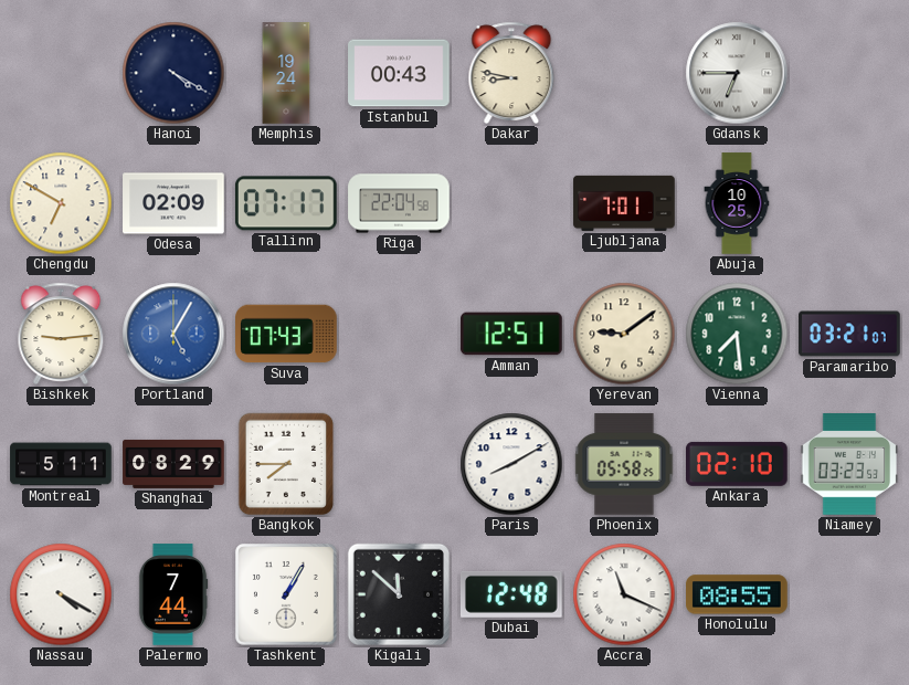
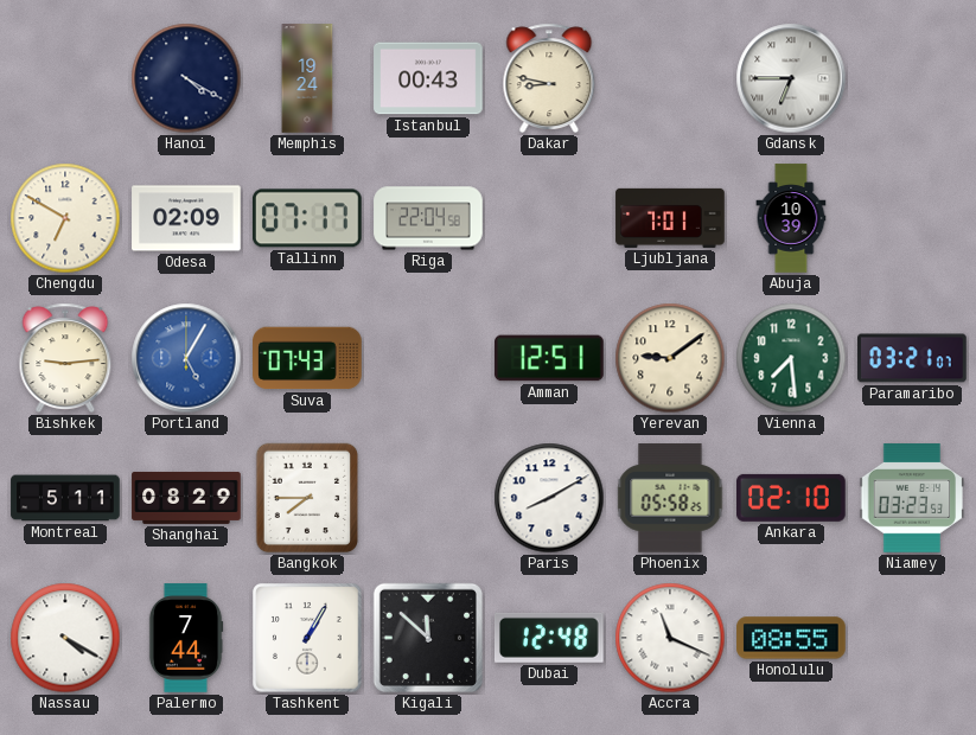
Abuja: 10:25 -> 10:39 (791, 218)
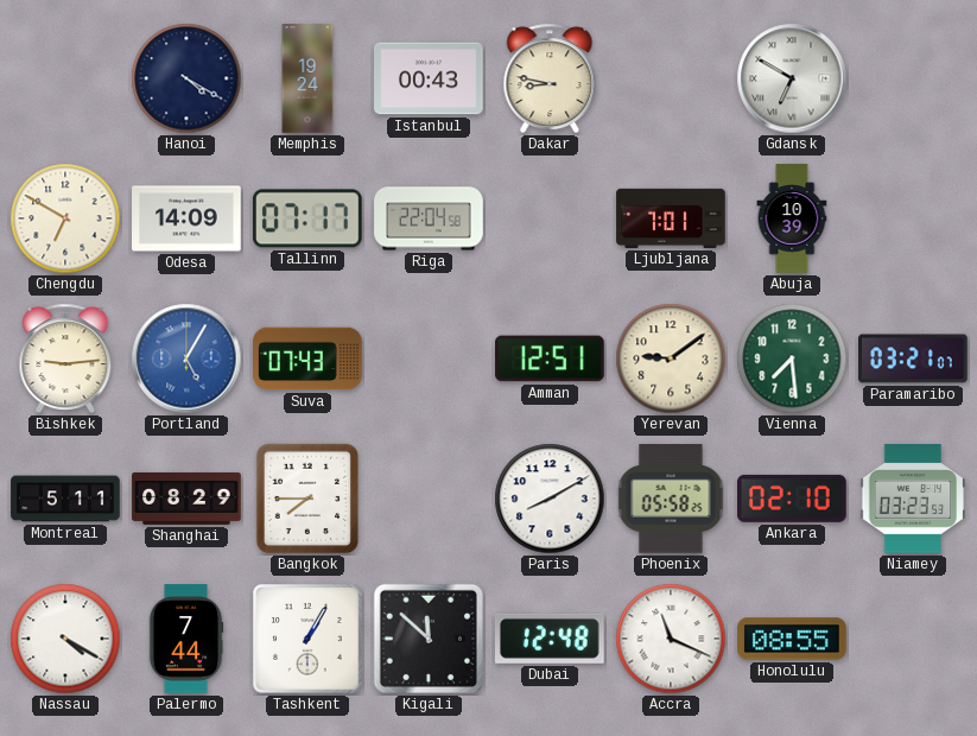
Gdansk: 6:45 -> 6:50 (792, 78)
Odesa: 02:09 -> 14:09 (186, 218)
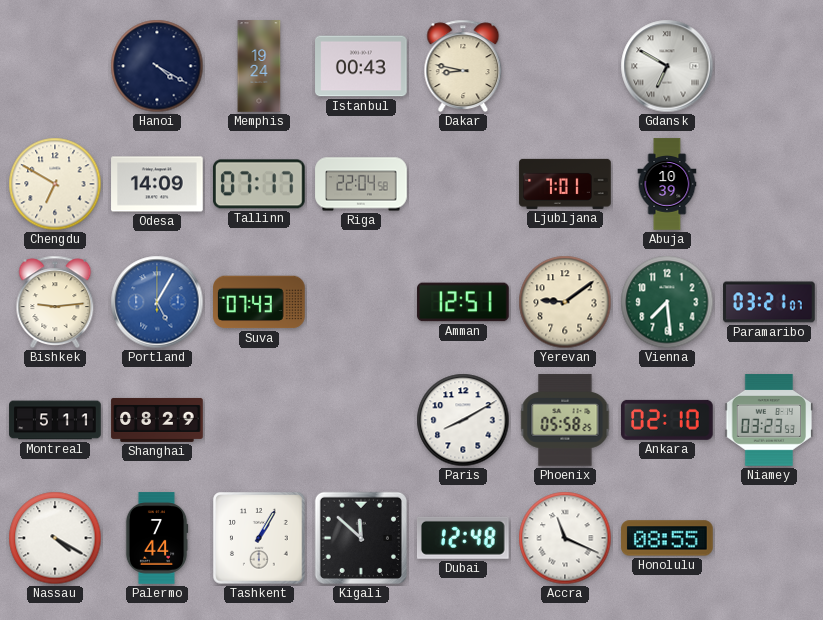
Bangkok: 7:45 -> none (307, 499)
